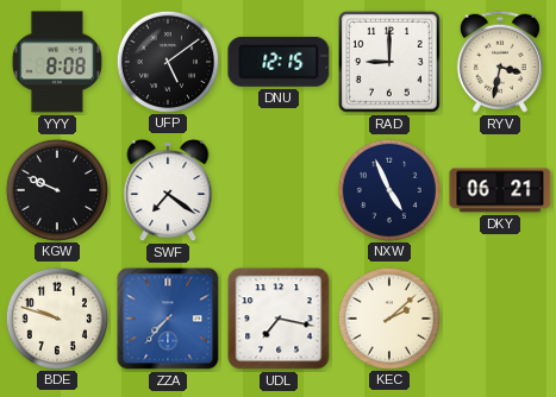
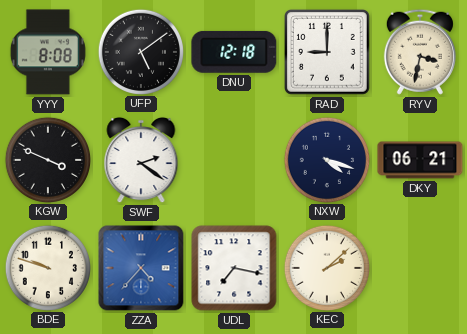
DNU: 12:15 -> 12:18 (234, 52)
KGW: 9:49 -> 3:49 (47, 159)
SWF: 7:21 -> 2:21 (141, 160)
NXW: 4:56 -> 4:18 (326, 159)
ZZA: 7:37 -> 4:37 (141, 268)
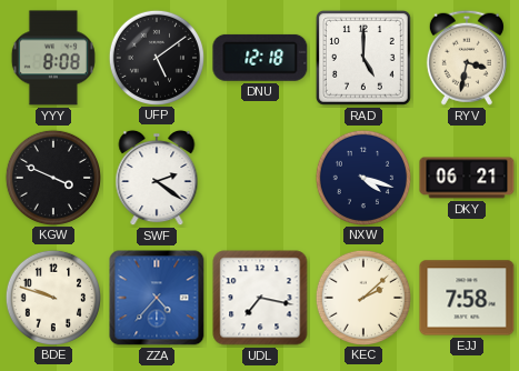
RAD: 9:00 -> 5:00 (363, 58)
EJJ: none -> 7:58 (467, 298)
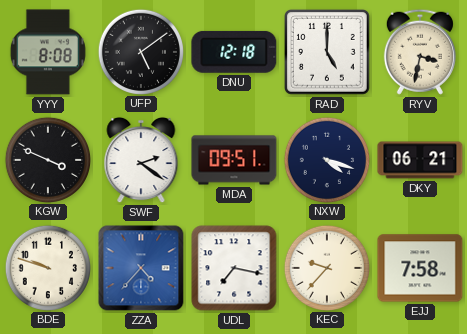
MDA: none -> 09:51 (234, 160)
KEC: 2:08 -> 9:37 (326, 267)
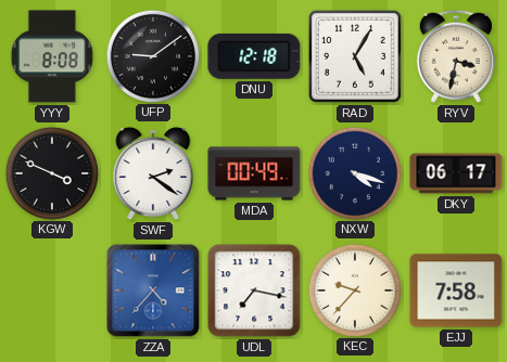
UFP: 5:09 -> 9:09 (152, 55)
RAD: 5:00 -> 5:05 (355, 56)
MDA: 09:51 -> 00:49 (254, 173)
DKY: 06:21 -> 06:17 (456, 173)
BDE: 9:48 -> none (47, 267)
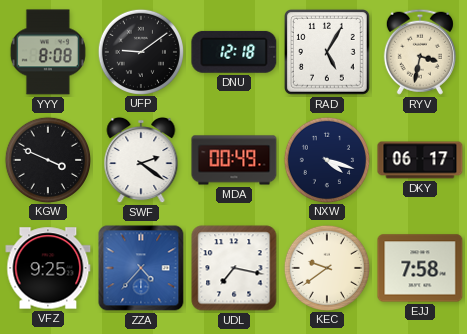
VFZ: none -> 9:25 (48, 268)
KEC: 9:37 -> 9:39 (326, 267)
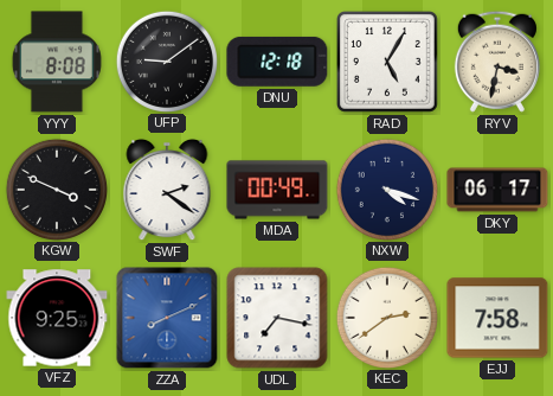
ZZA: 4:37 -> 8:11 (167, 318)
KEC: 9:39 -> 2:39 (386, 317)
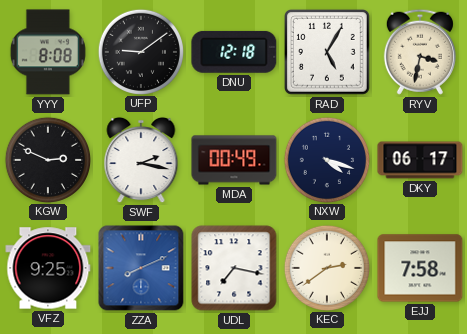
KGW: 3:49 -> 2:49 (47, 159)
SWF: 2:21 -> 2:17 (141, 160)
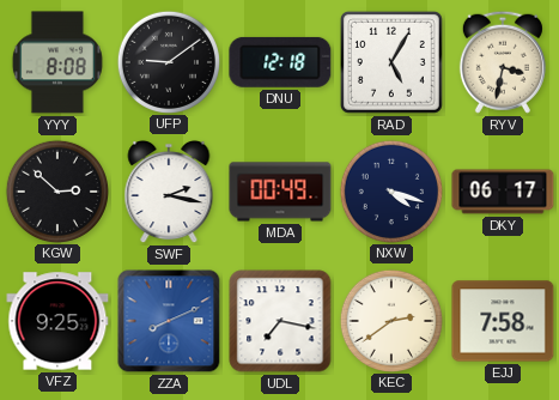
KGW: 2:49 -> 2:52 (56, 190)
